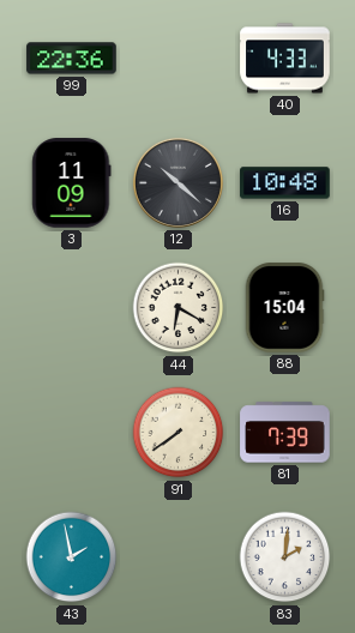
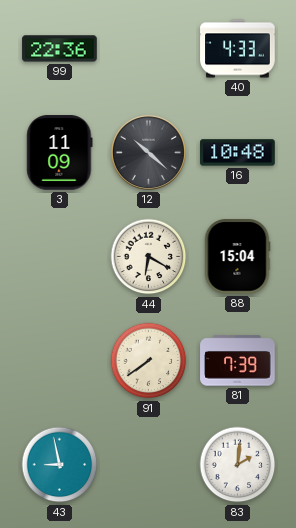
43: 1:58 -> 8:58 (60, 465)
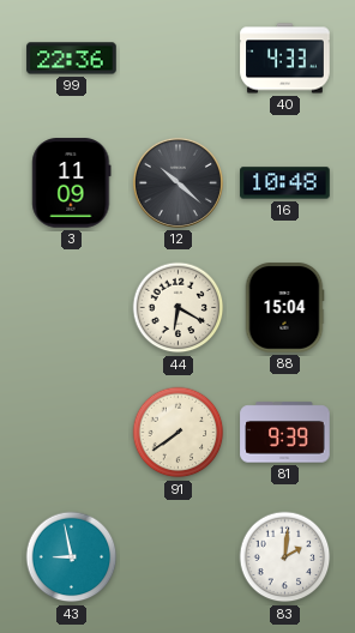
81: 7:39 -> 9:39 (285, 433)
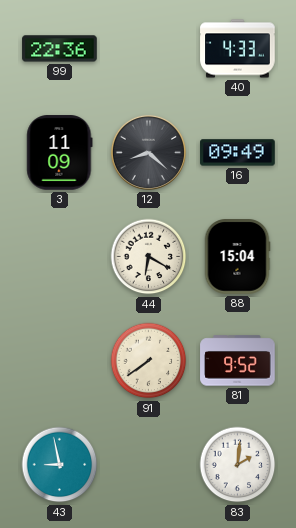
12: 10:22 -> 8:22 (148, 152)
16: 10:48 -> 09:49 (238, 153)
81: 9:39 -> 9:52 (238, 361)
